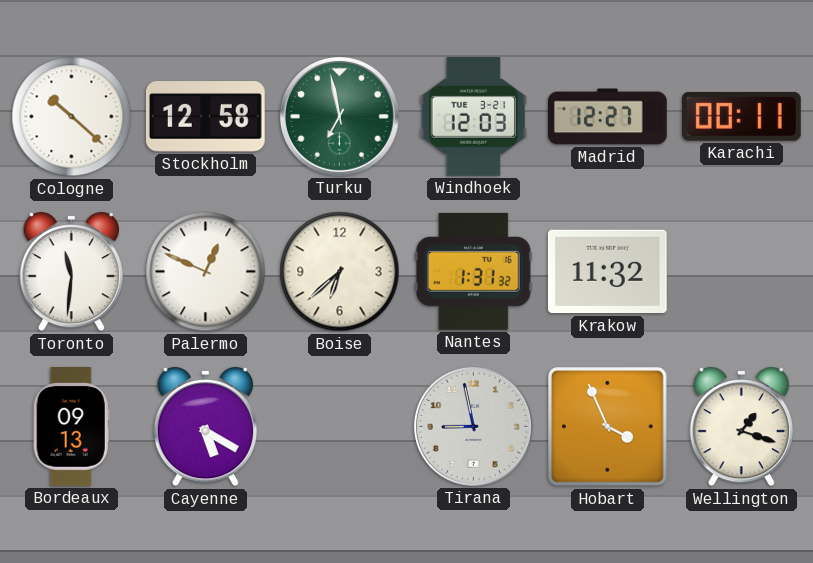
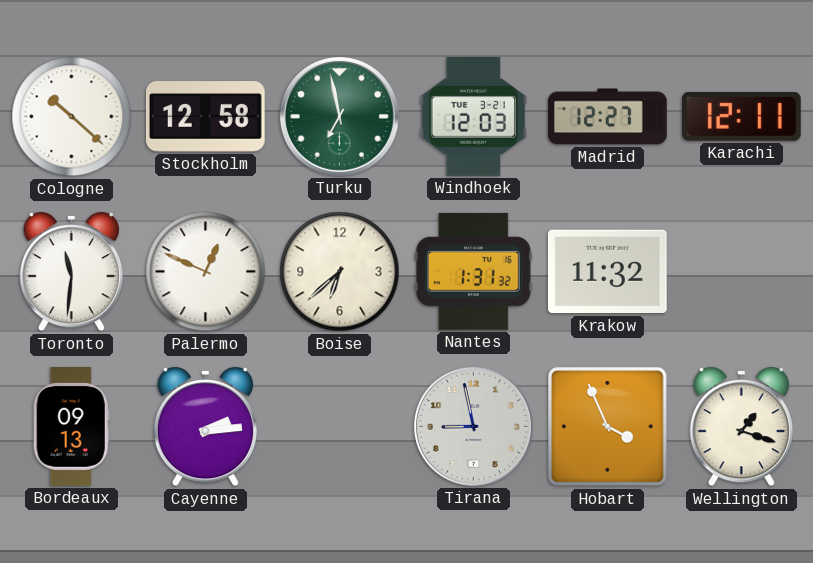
Karachi: 00:11 -> 12:11 (741, 117)
Cayenne: 5:20 -> 2:14 (205, 427)
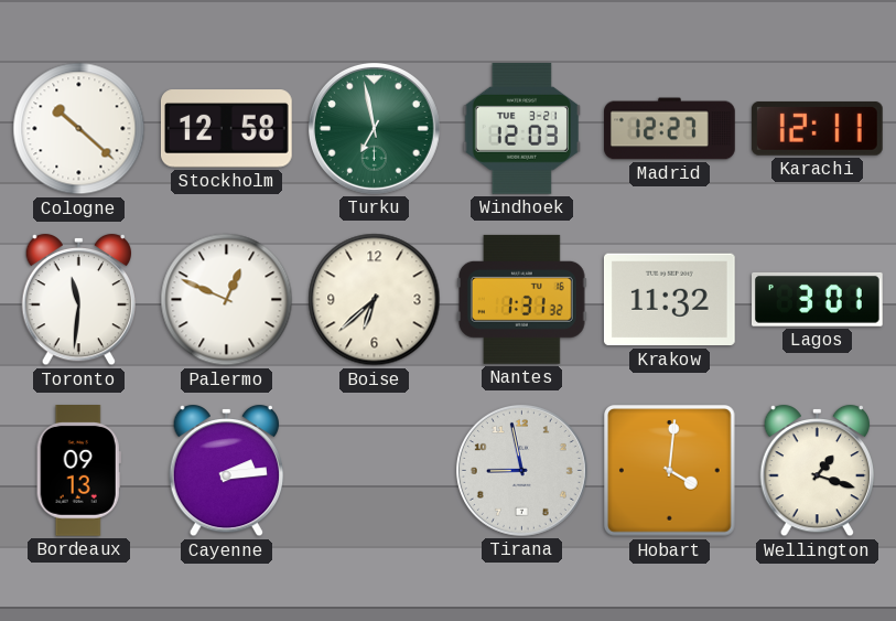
Lagos: none -> 3:01 (818, 299)
Hobart: 3:56 -> 4:01 (670, 471)
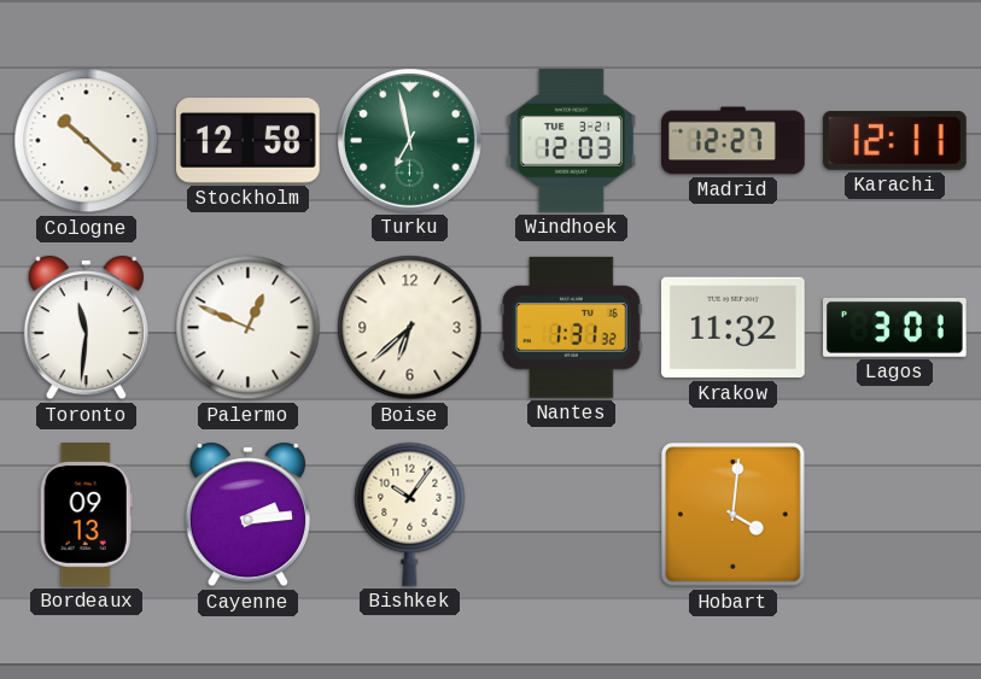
Bishkek: none -> 10:06 (410, 514)
Tirana: 8:58 -> none (521, 470)
Wellington: 1:18 -> none (817, 471)
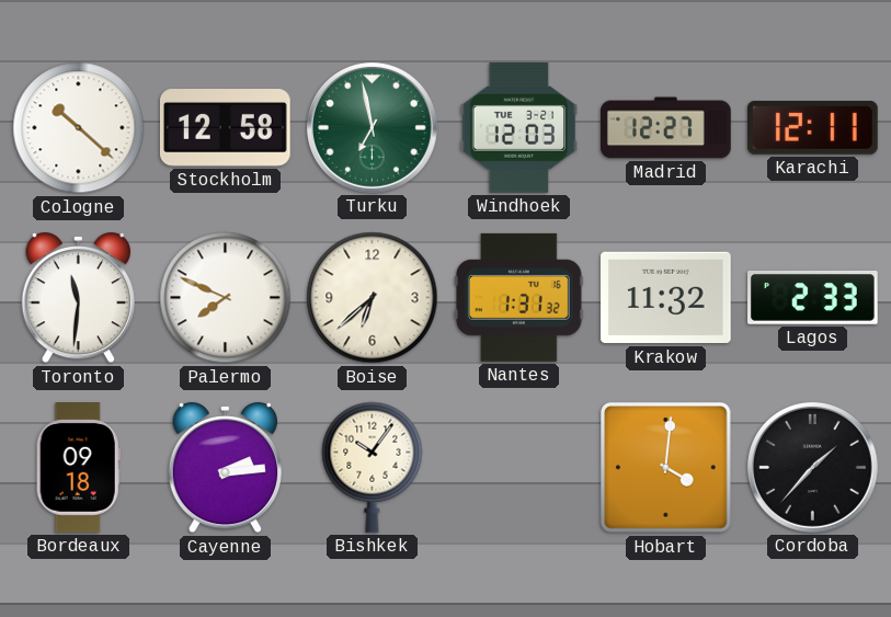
Palermo: 12:49 -> 7:49 (226, 298)
Lagos: 3:01 -> 2:33 (813, 297)
Bordeaux: 09:13 -> 09:18 (78, 468)
Cordoba: none -> 1:37 (812, 467)
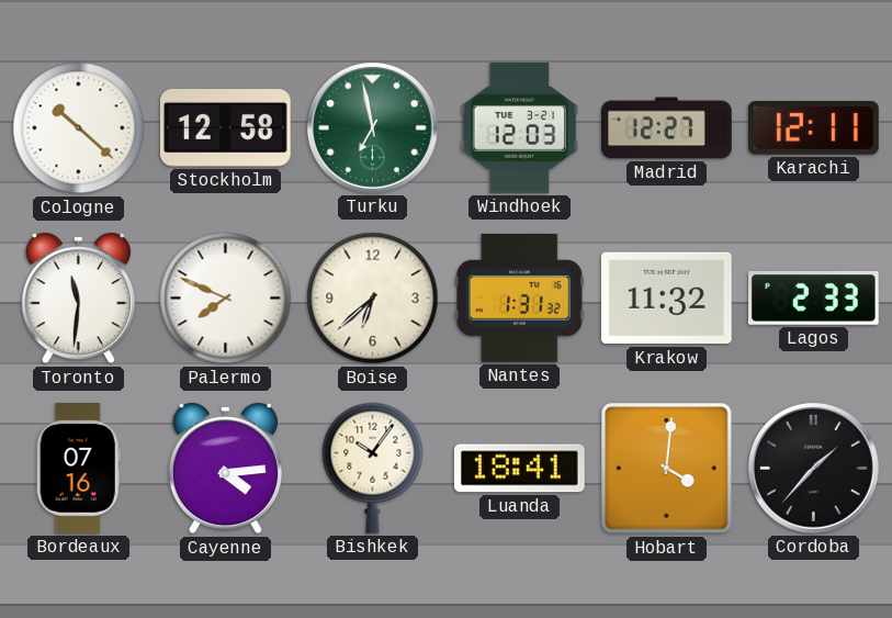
Bordeaux: 09:18 -> 07:16 (78, 469)
Cayenne: 2:14 -> 4:14 (225, 469)
Luanda: none -> 18:41 (519, 469)
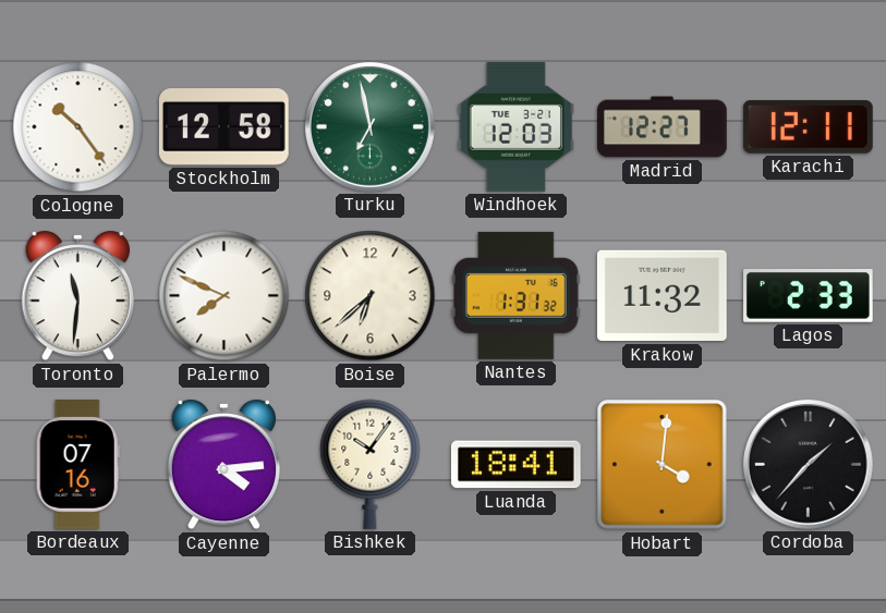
Cologne: 10:22 -> 10:24 (78, 127)
